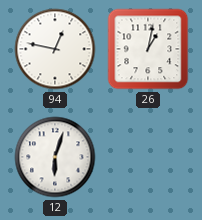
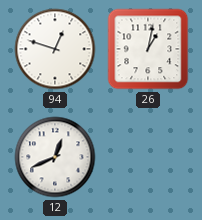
94: 12:47 -> 12:48 (55, 49)
12: 6:03 -> 12:41 (55, 157)
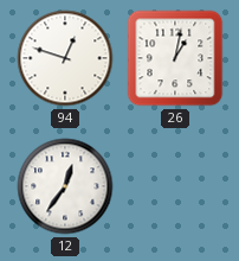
12: 12:41 -> 12:36 (65, 186)
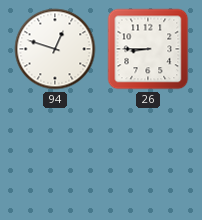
26: 1:02 -> 8:45 (148, 49)
12: 12:36 -> none (65, 186)
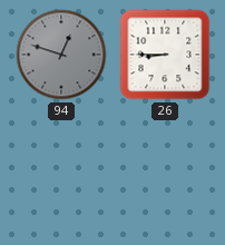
94 dial: white -> grey (61, 55)
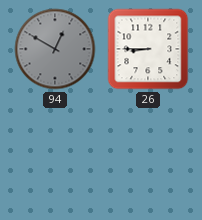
94: 12:48 -> 12:50 (55, 49)
